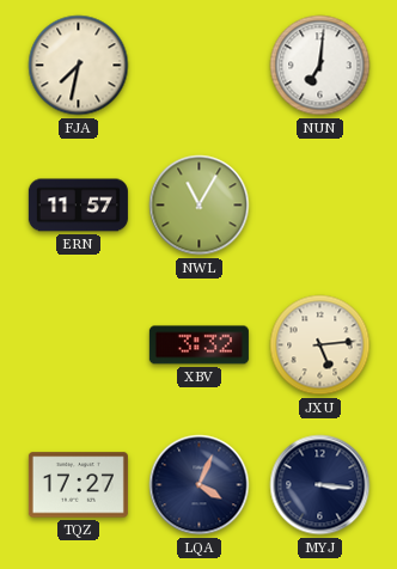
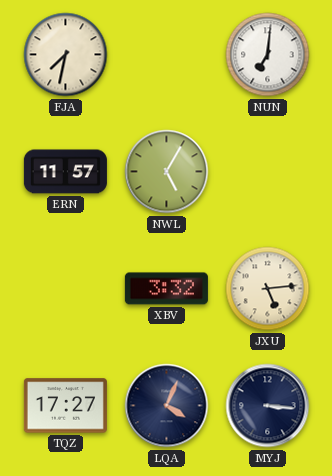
NWL: 11:05 -> 5:05 (167, 172)
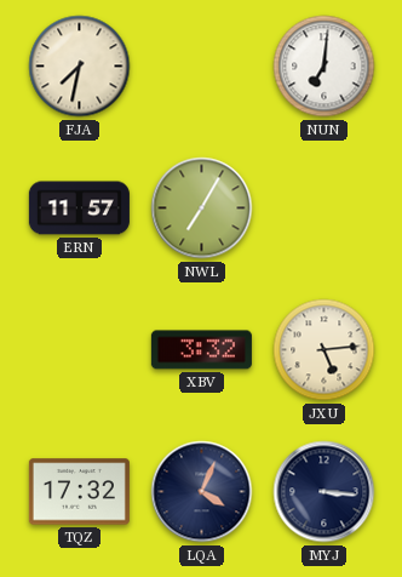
NWL: 5:05 -> 7:05 (202, 208)
TQZ: 17:27 -> 17:32 (79, 492)
